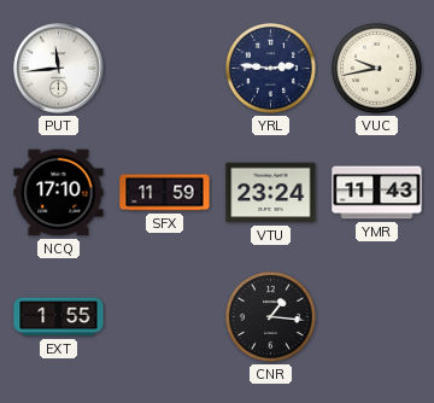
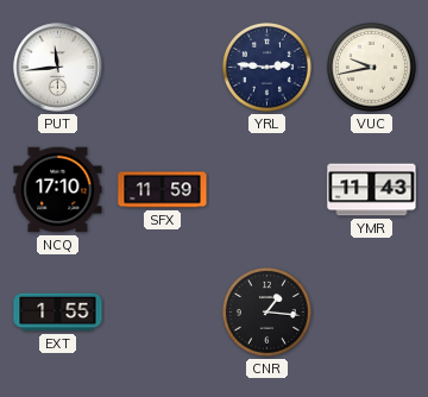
VTU: 23:24 -> none (271, 193)
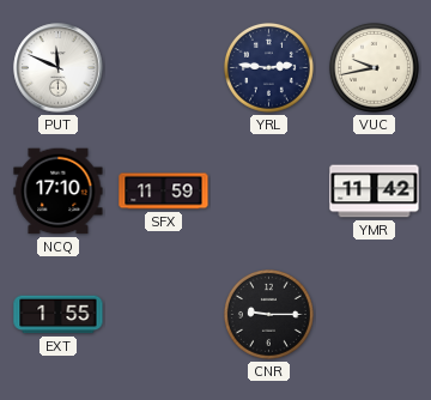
PUT: 11:44 -> 11:49 (59, 68)
YMR: 11:43 -> 11:42 (375, 192)
CNR: 1:16 -> 9:15 (268, 314)
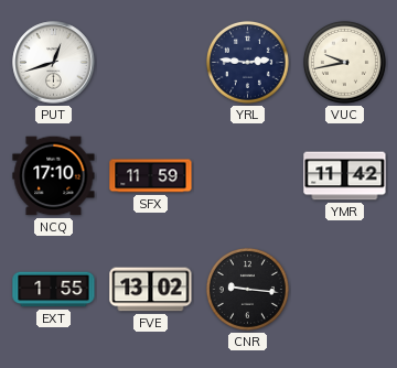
PUT: 11:49 -> 12:42 (54, 63)
FVE: none -> 13:02 (151, 290)
CNR: 9:15 -> 9:16 (247, 289)
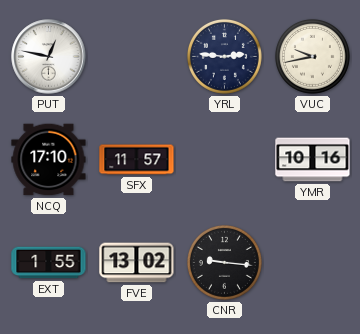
PUT: 12:42 -> 12:47 (49, 57)
SFX: 11:59 -> 11:57 (137, 160)
YMR: 11:42 -> 10:16 (313, 160)
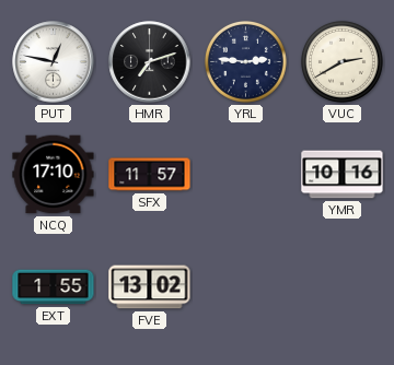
HMR: none -> 7:12 (150, 62)
VUC: 9:43 -> 2:40 (341, 61)
CNR: 9:16 -> none (224, 262)
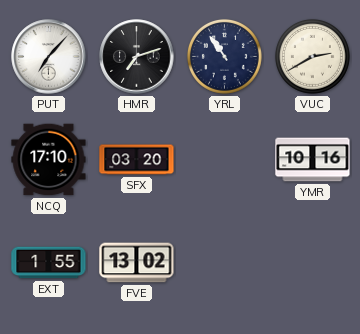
PUT: 12:47 -> 7:07 (49, 57)
YRL: 2:46 -> 10:54 (224, 56)
SFX: 11:57 -> 03:20 (137, 160)
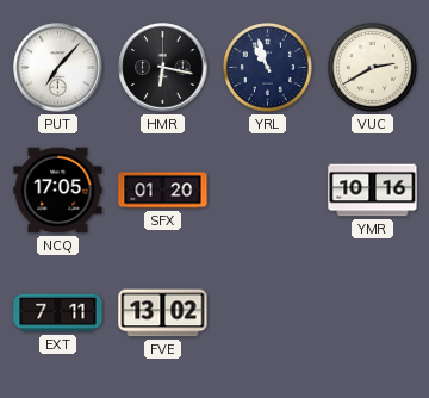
HMR: 7:12 -> 6:17 (163, 68)
YRL: 10:54 -> 10:57 (267, 67)
NCQ: 17:10 -> 17:05 (58, 191)
SFX: 03:20 -> 01:20 (163, 191)
EXT: 1:55 -> 7:11 (58, 313)
